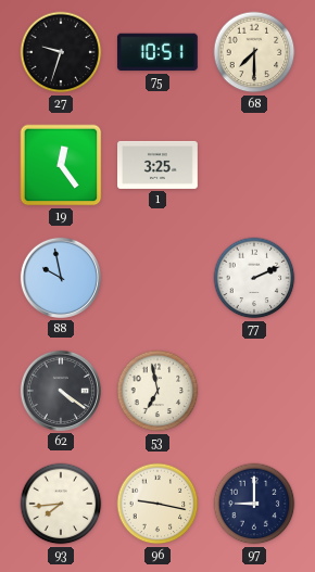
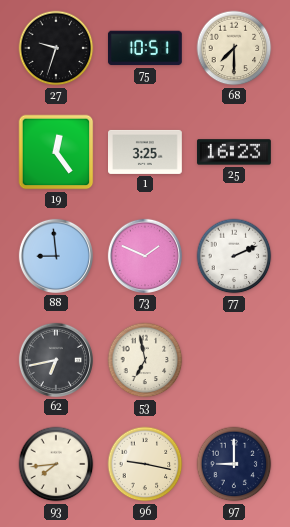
25: none -> 16:23 (234, 152)
88: 9:58 -> 8:59 (56, 256)
73: none -> 1:49 (145, 256)
62: 4:21 -> 6:43 (56, 360)
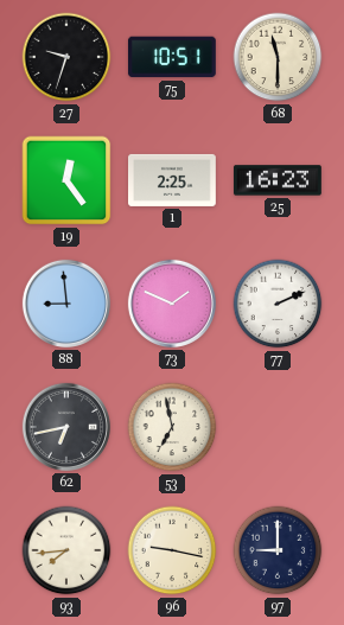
68: 7:30 -> 11:30 (278, 57)
1: 3:25 -> 2:25 (173, 180)
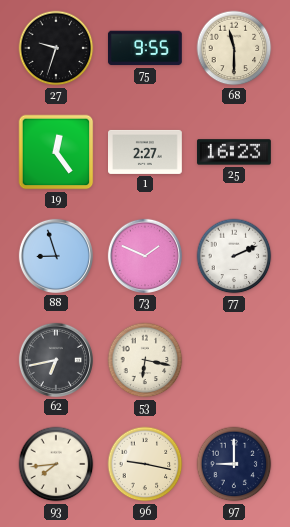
75: 10:51 -> 9:55 (145, 48)
1: 2:25 -> 2:27 (146, 152)
88: 8:59 -> 8:57 (56, 256)
53: 6:58 -> 6:17 (145, 360)
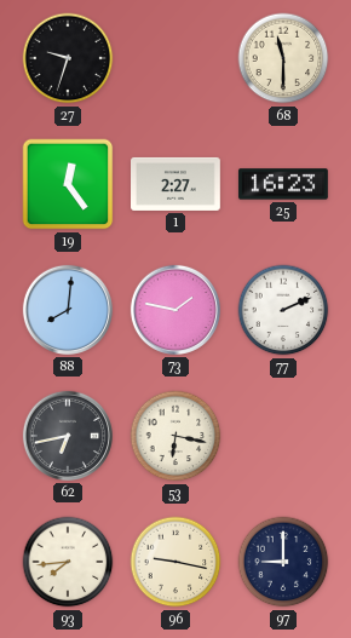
75: 9:55 -> none (145, 48)
88: 8:57 -> 8:01 (68, 310)
73: 1:49 -> 1:47 (175, 310)
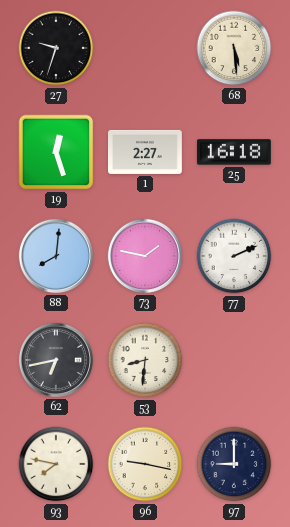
68: 11:30 -> 5:29 (234, 48)
19: 12:24 -> 12:27 (56, 152)
25: 16:23 -> 16:18 (234, 152)
53: 6:17 -> 8:31 (145, 360)
93: 7:44 -> 7:47 (56, 464)
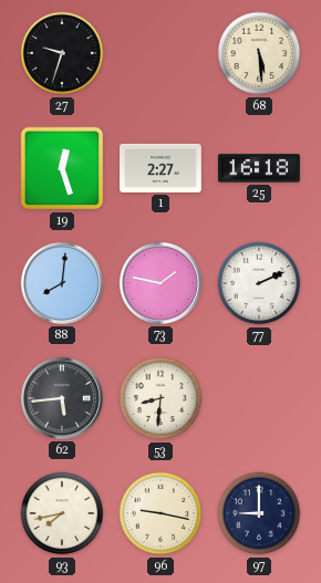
62: 6:43 -> 5:44 (62, 398)
93: 7:47 -> 7:43 (62, 513)
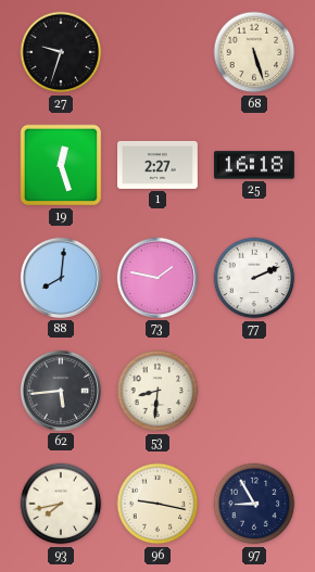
68: 5:29 -> 5:27 (254, 52)
97: 9:00 -> 8:55 (254, 504)
